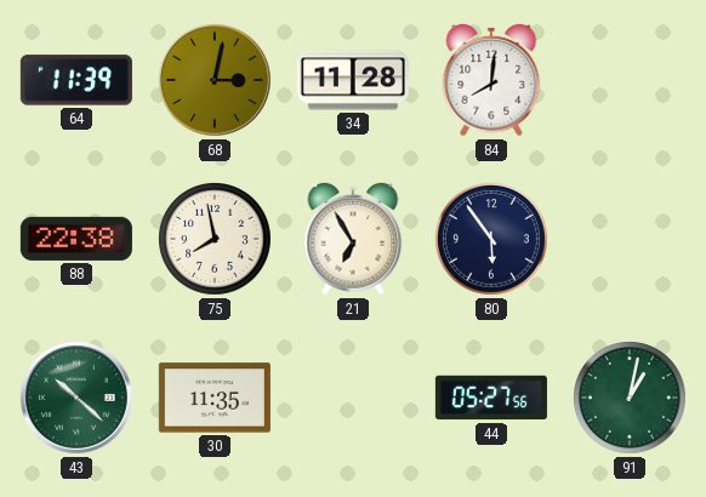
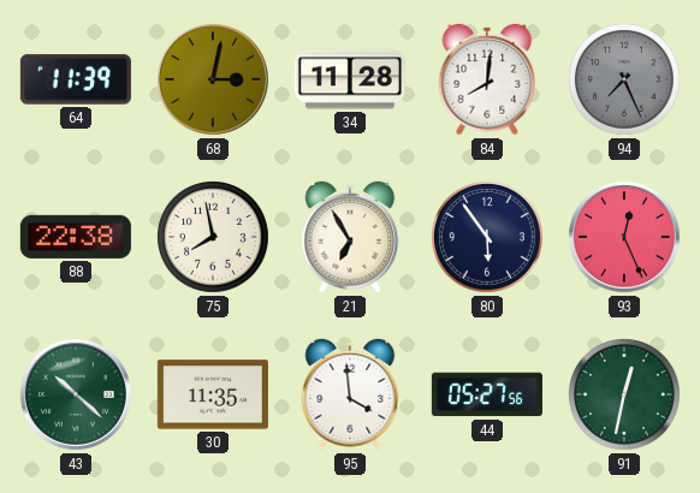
94: none -> 7:26 (625, 81)
93: none -> 12:26 (624, 237)
95: none -> 3:59 (350, 394)
91: 1:02 -> 12:32 (625, 396)
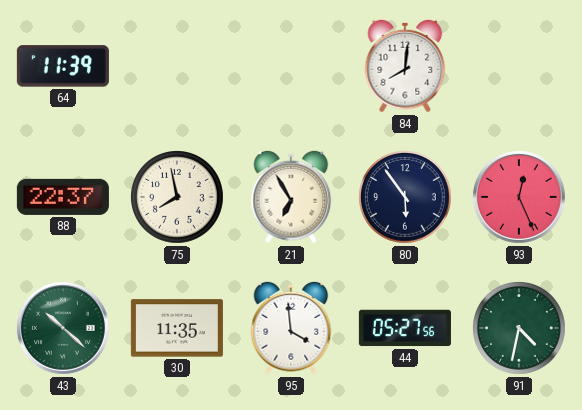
68: 3:02 -> none (213, 79)
34: 11:28 -> none (350, 79)
94: 7:26 -> none (625, 81)
88: 22:38 -> 22:37 (63, 197)
91: 12:32 -> 4:32 (520, 329)
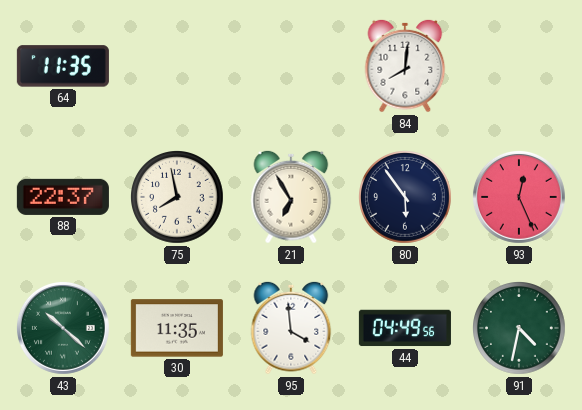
64: 11:39 -> 11:35 (63, 66)
44: 05:27 -> 04:49 (405, 328)
